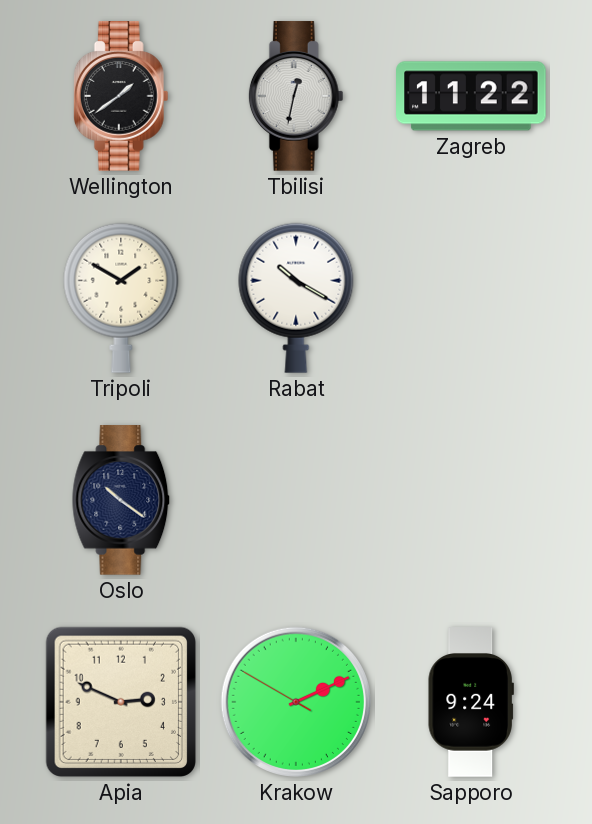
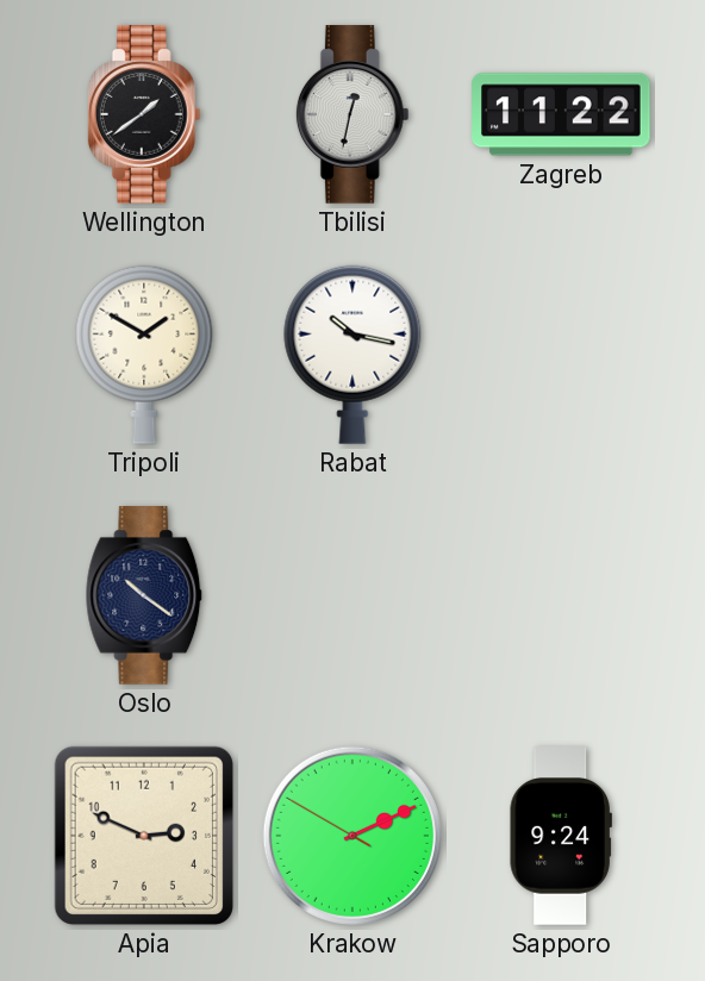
Rabat: 10:20 -> 10:17 (352, 355)
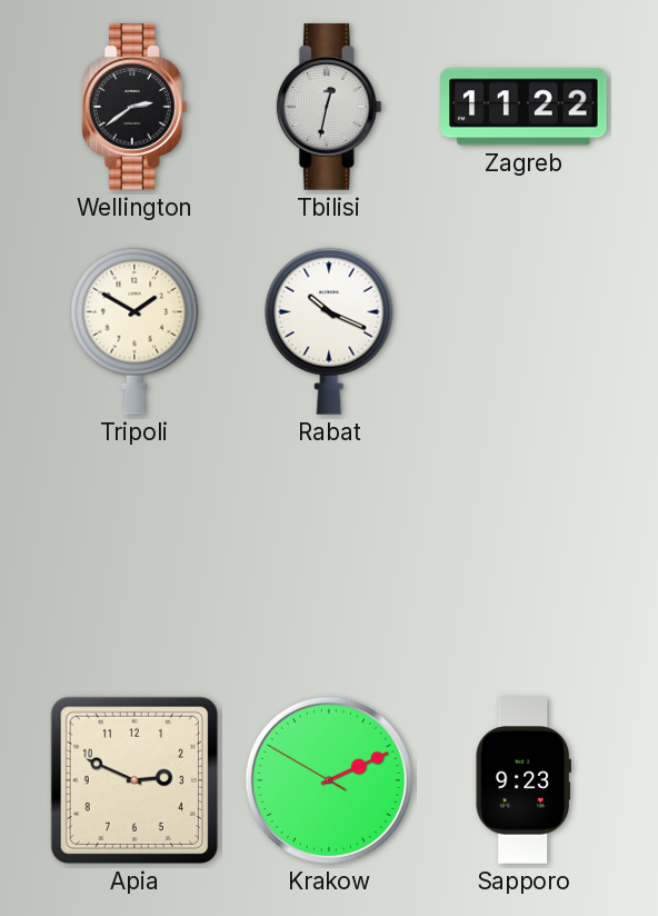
Wellington: 1:39 -> 2:39 (134, 107)
Rabat: 10:17 -> 10:19 (329, 331)
Oslo: 10:21 -> none (144, 595)
Sapporo: 9:24 -> 9:23 (524, 780)
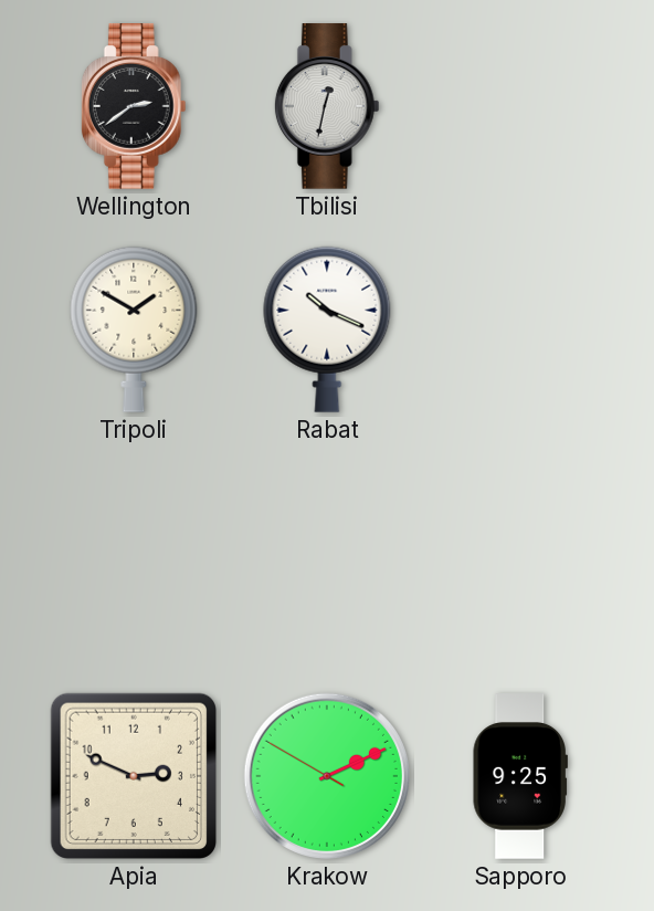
Zagreb: 11:22 -> none (524, 107)
Sapporo: 9:23 -> 9:25 (520, 776)
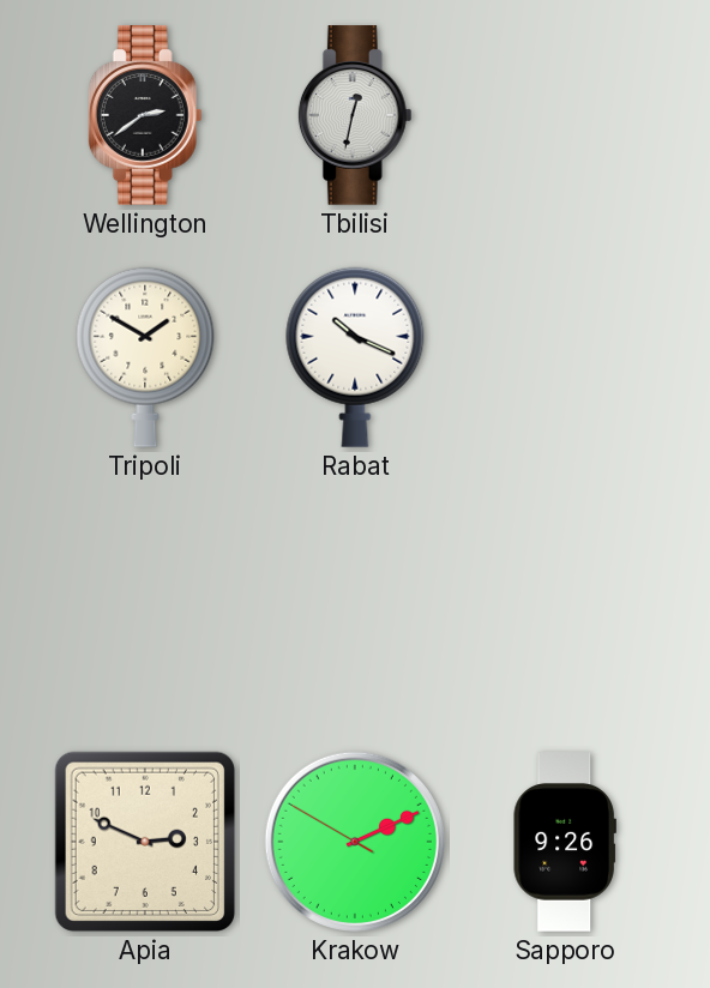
Sapporo: 9:25 -> 9:26 (565, 842)
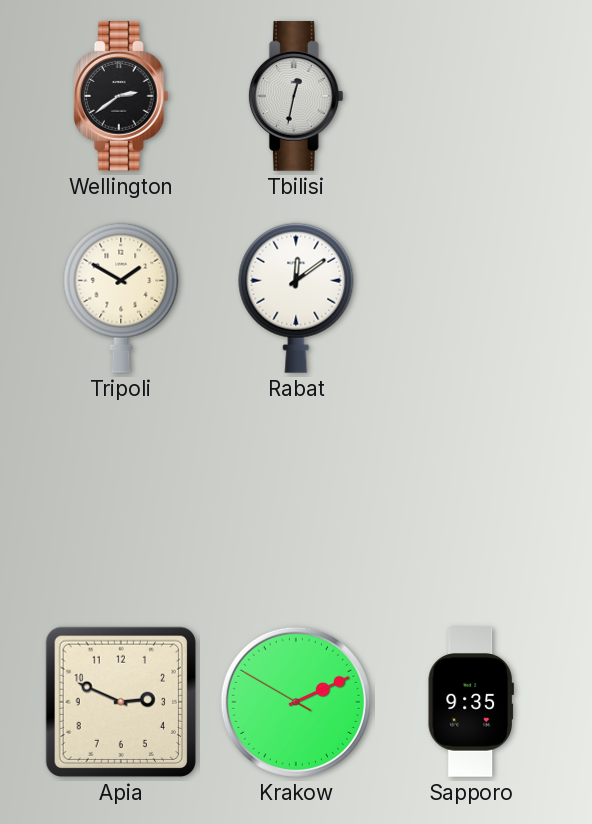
Rabat: 10:19 -> 12:09 (296, 298)
Sapporo: 9:26 -> 9:35 (471, 702)
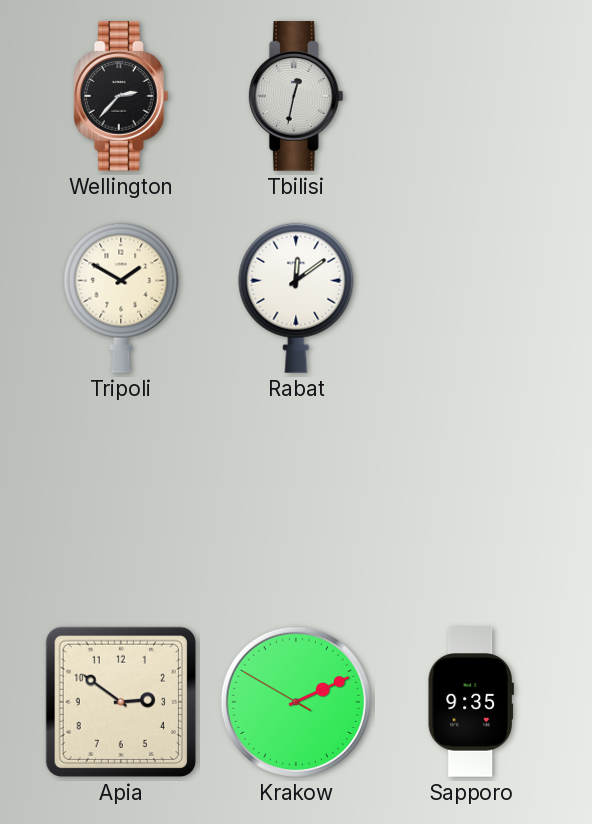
Wellington: 2:39 -> 2:37 (121, 96)
Apia: 2:49 -> 2:51 (121, 702)
